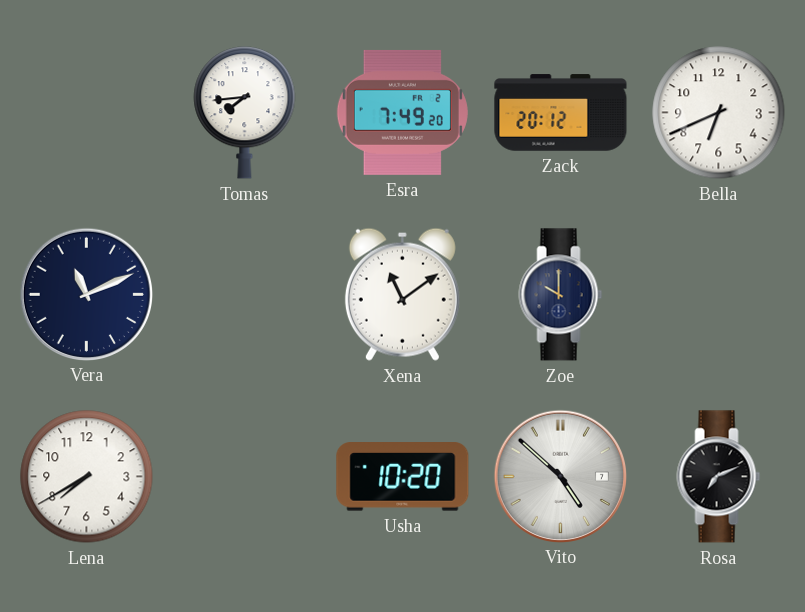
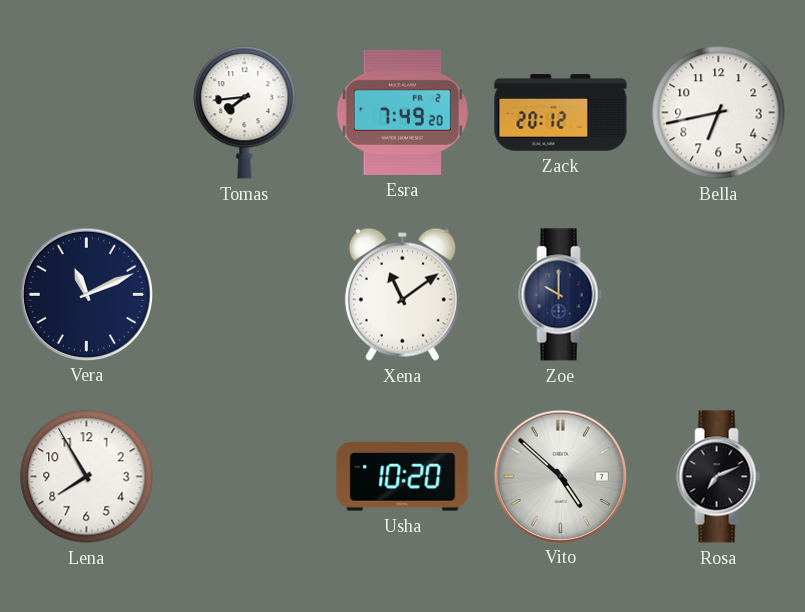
Bella: 6:41 -> 6:43 (719, 113)
Lena: 7:40 -> 7:55 (87, 477)
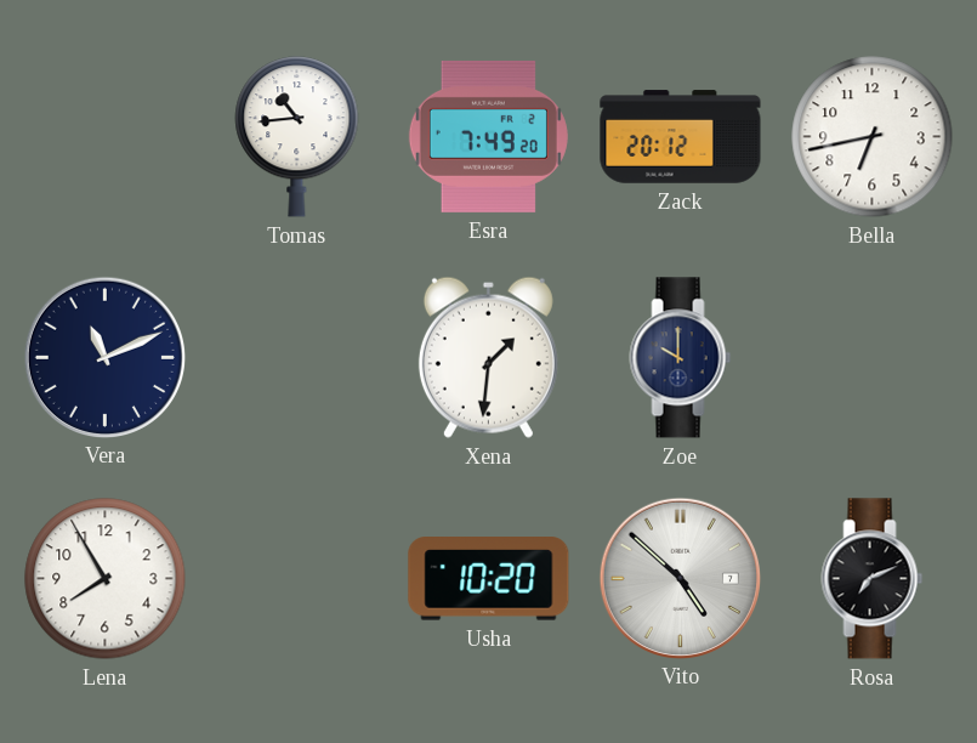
Tomas: 7:44 -> 10:44 (297, 137)
Xena: 11:09 -> 1:31 (488, 357)
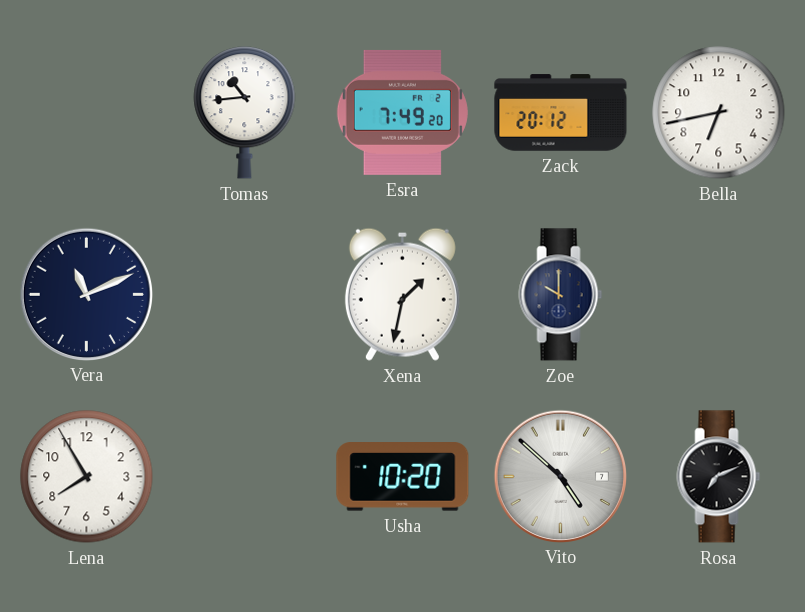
Xena: 1:31 -> 1:32 (402, 294)
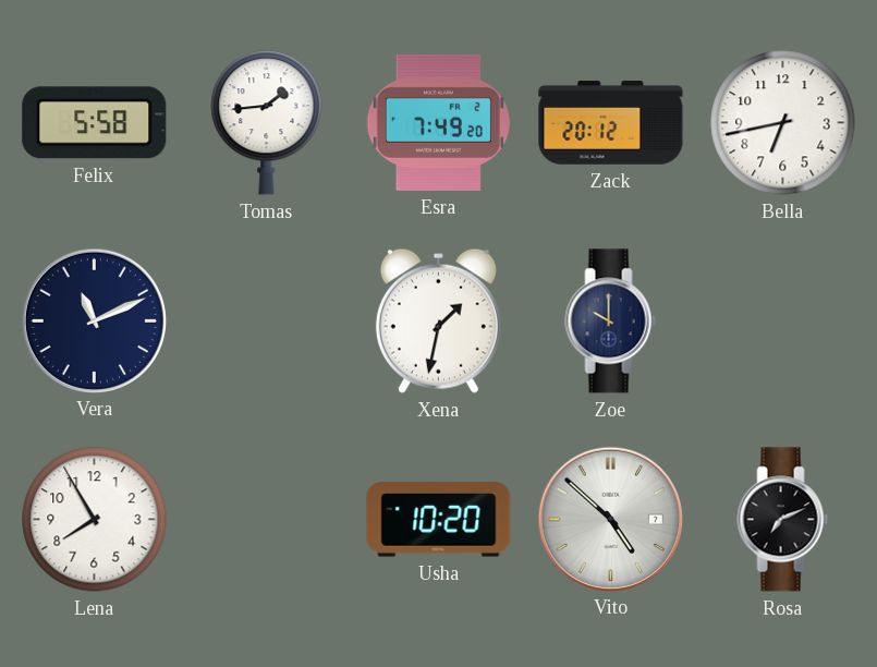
Felix: none -> 5:58 (95, 123)
Tomas: 10:44 -> 1:44 (267, 123)
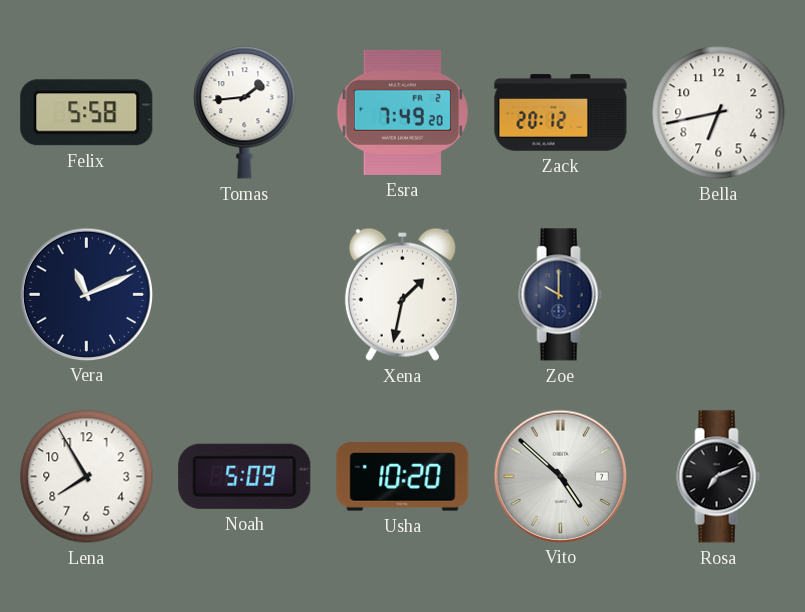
Noah: none -> 5:09 (245, 476)
